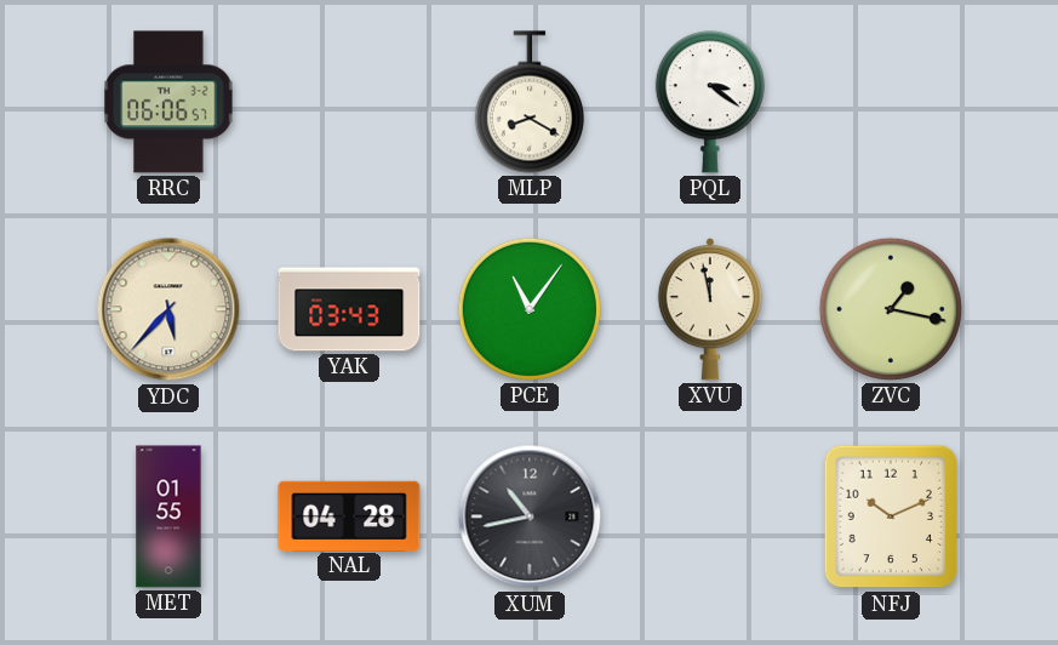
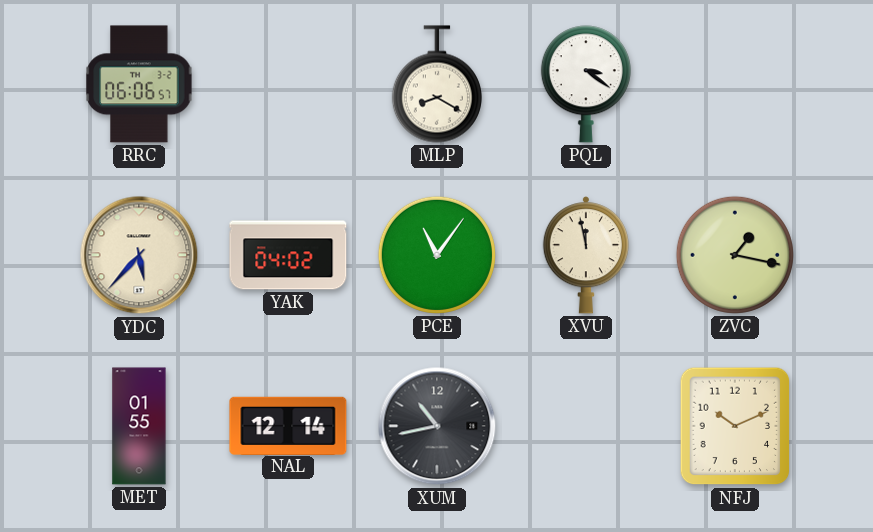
YAK: 03:43 -> 04:02 (288, 255)
NAL: 04:28 -> 12:14 (288, 425)
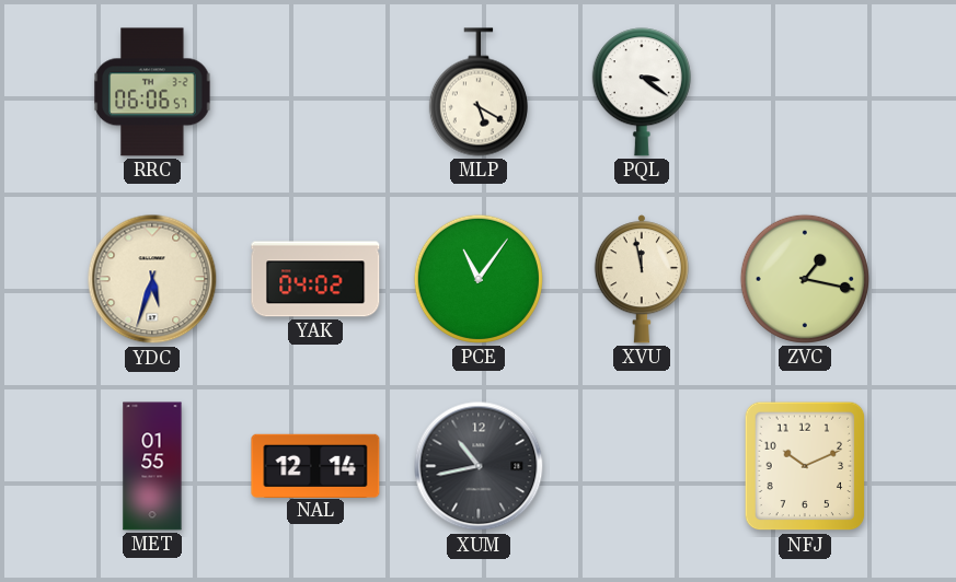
MLP: 8:20 -> 5:20 (479, 92)
YDC: 5:37 -> 5:33 (152, 279)
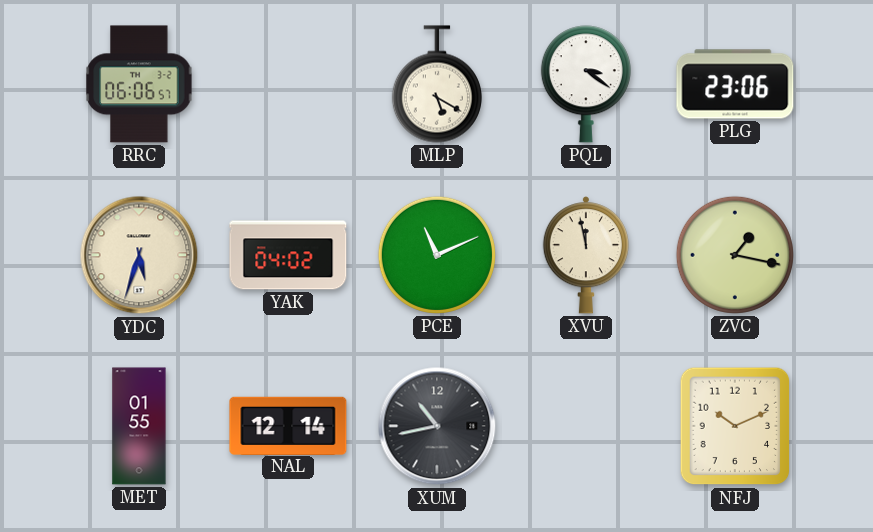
PLG: none -> 23:06 (735, 84)
PCE: 11:06 -> 11:11 (437, 255)
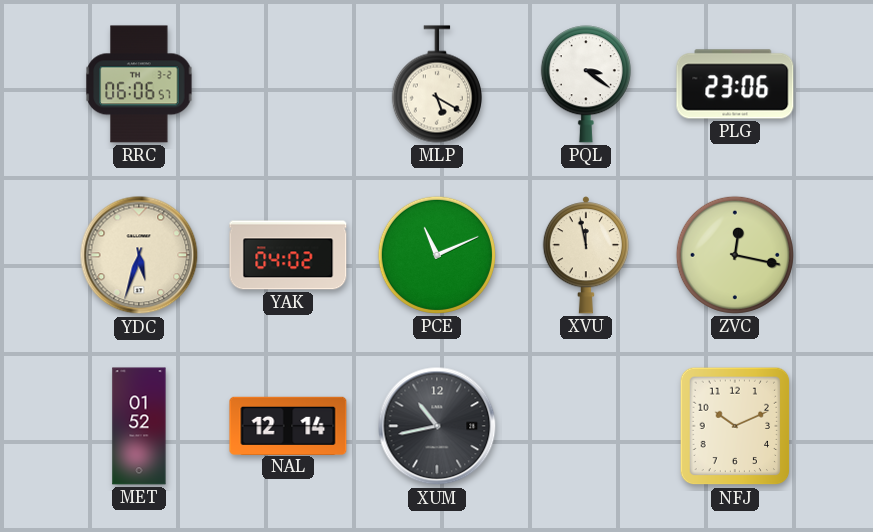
ZVC: 1:17 -> 12:17 (735, 255)
MET: 01:55 -> 01:52 (139, 426)
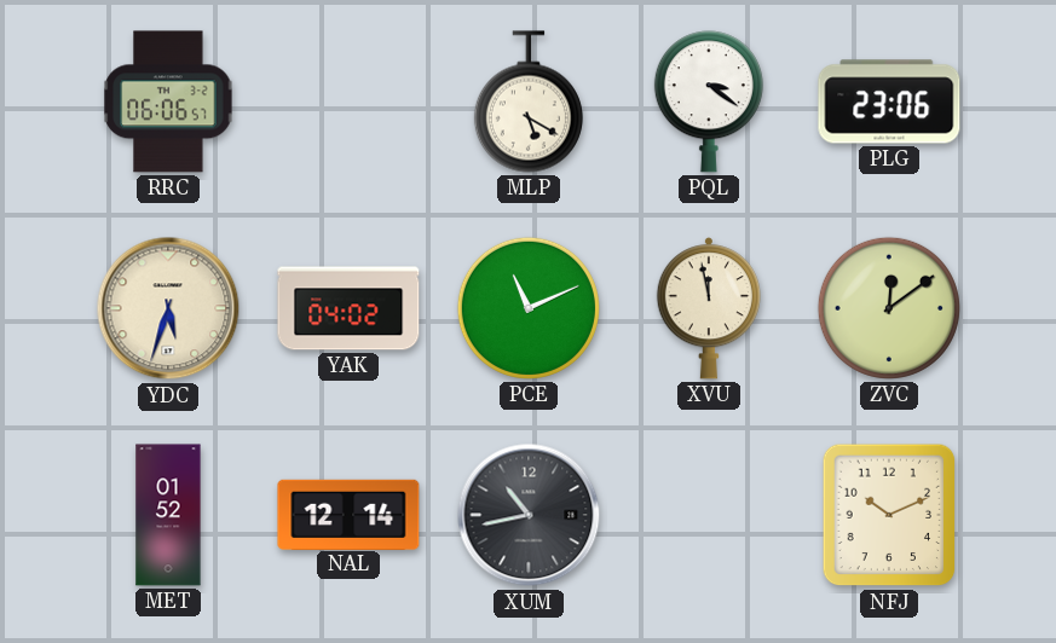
ZVC: 12:17 -> 12:09 (889, 308)
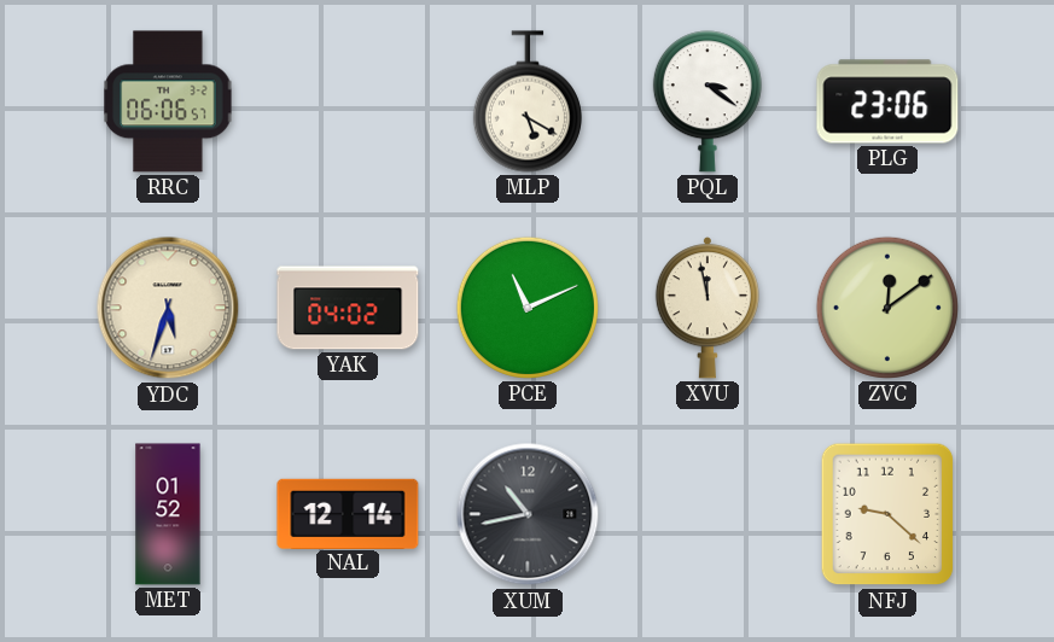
NFJ: 10:11 -> 9:22 (887, 514)
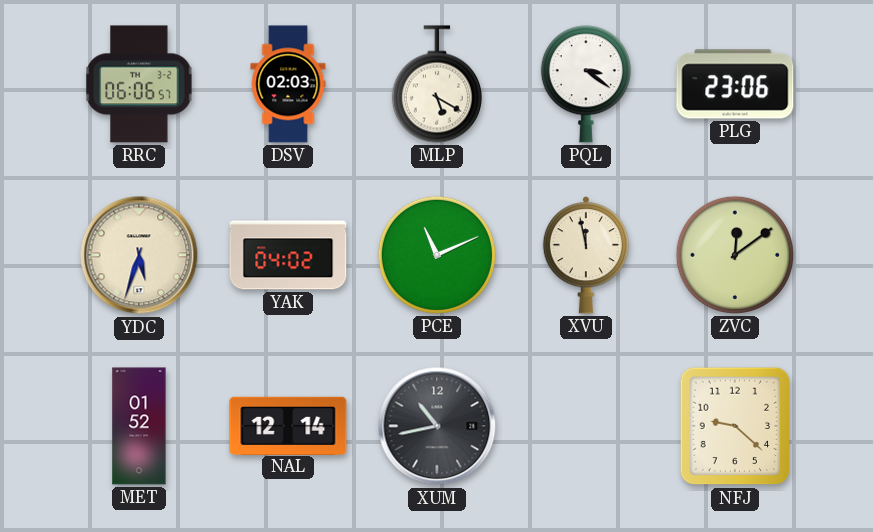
DSV: none -> 02:03 (288, 84)
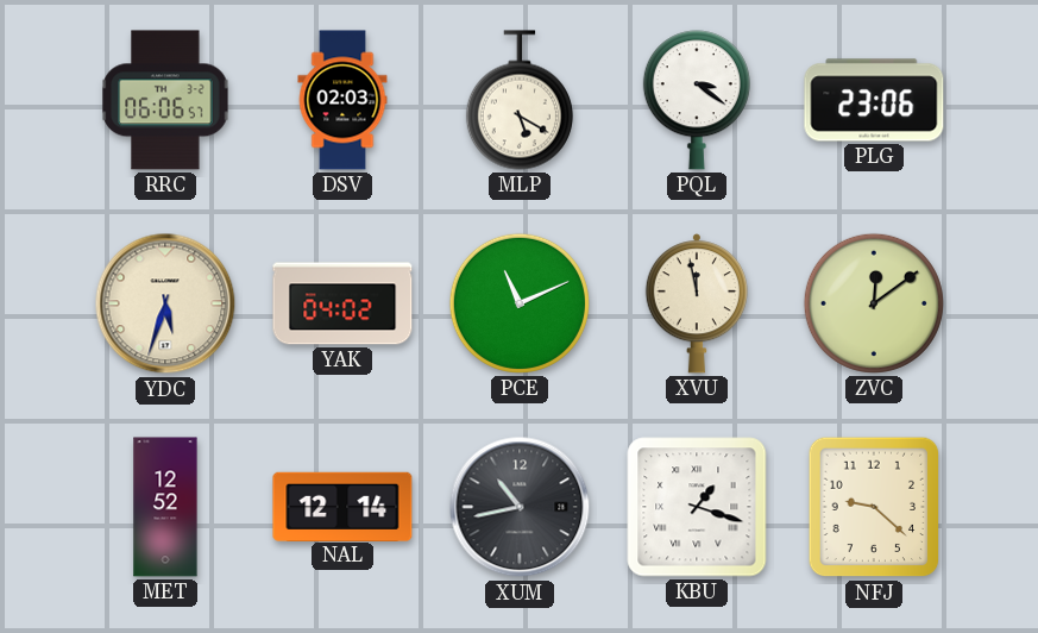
MET: 01:52 -> 12:52 (165, 507)
KBU: none -> 1:18 (697, 507)
